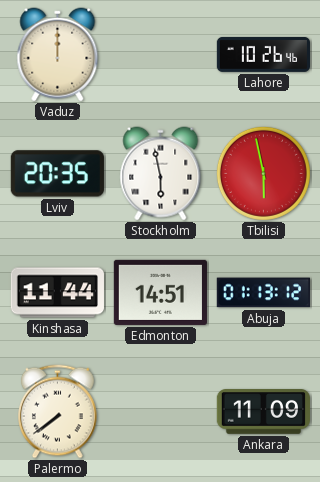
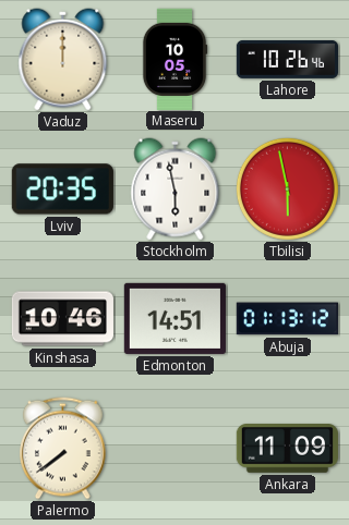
Maseru: none -> 10:05 (174, 59)
Kinshasa: 11:44 -> 10:46 (62, 319)
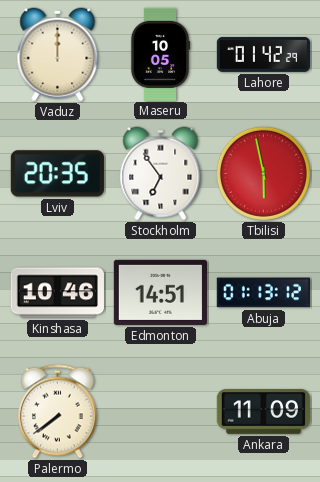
Lahore: 10:26 -> 01:42 (263, 54)
Stockholm: 5:58 -> 6:54 (161, 174)
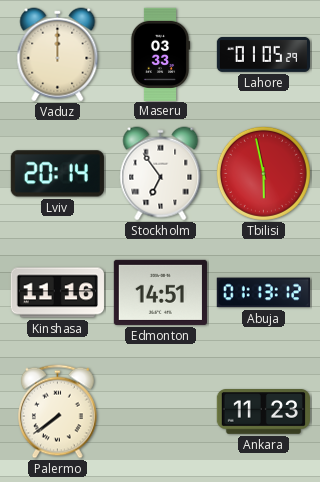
Maseru: 10:05 -> 03:33 (160, 54)
Lahore: 01:42 -> 01:05 (263, 54)
Lviv: 20:35 -> 20:14 (57, 174)
Kinshasa: 10:46 -> 11:16 (57, 293)
Ankara: 11:09 -> 11:23 (263, 412)
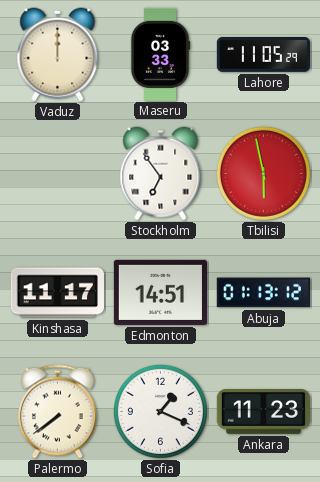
Lahore: 01:05 -> 11:05 (263, 54)
Lviv: 20:14 -> none (57, 174)
Kinshasa: 11:16 -> 11:17 (57, 293)
Sofia: none -> 1:19 (160, 411)
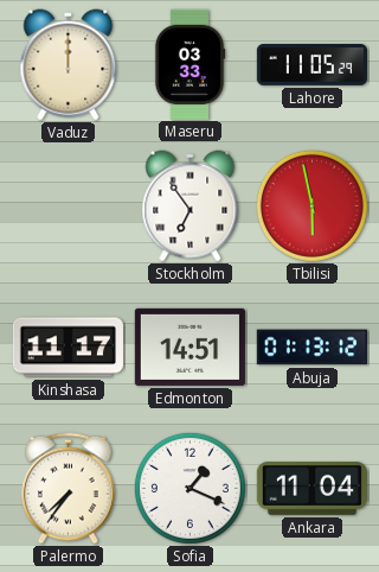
Palermo: 7:39 -> 7:36 (69, 489)
Ankara: 11:23 -> 11:04 (311, 489)
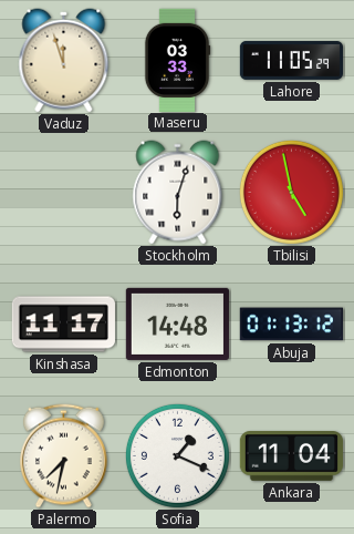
Vaduz: 12:00 -> 11:57 (64, 61)
Stockholm: 6:54 -> 6:03 (178, 193)
Tbilisi: 5:58 -> 4:58 (291, 192)
Edmonton: 14:51 -> 14:48 (177, 324)
Palermo: 7:36 -> 7:32 (64, 456)
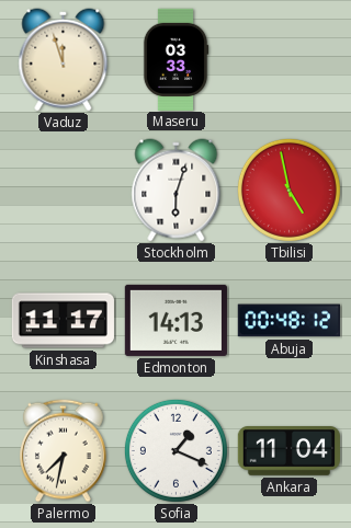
Lahore: 11:05 -> none (291, 60)
Edmonton: 14:48 -> 14:13 (175, 320)
Abuja: 01:13 -> 00:48 (288, 321)
